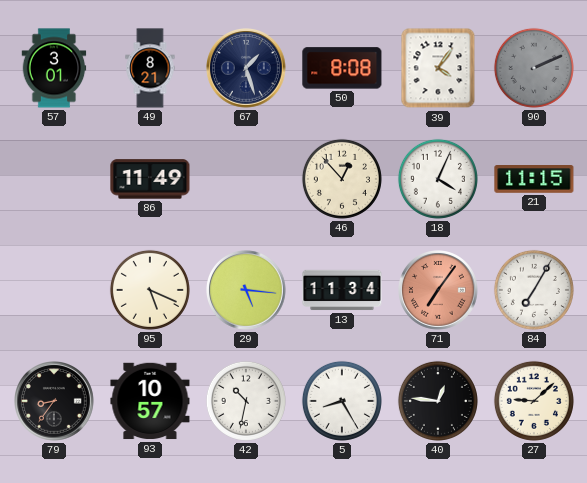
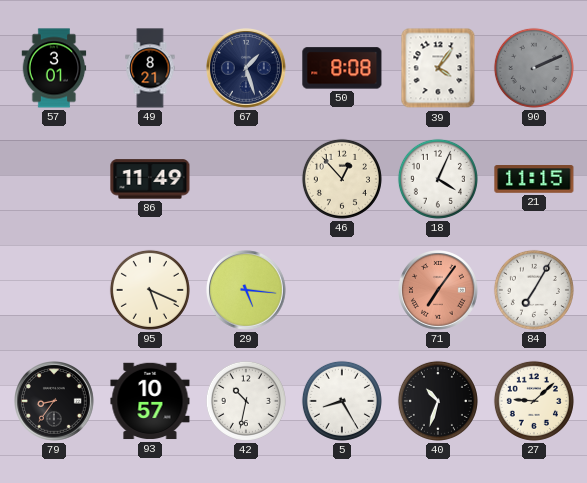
13: 11:34 -> none (342, 290)
40: 12:46 -> 10:33 (438, 401)
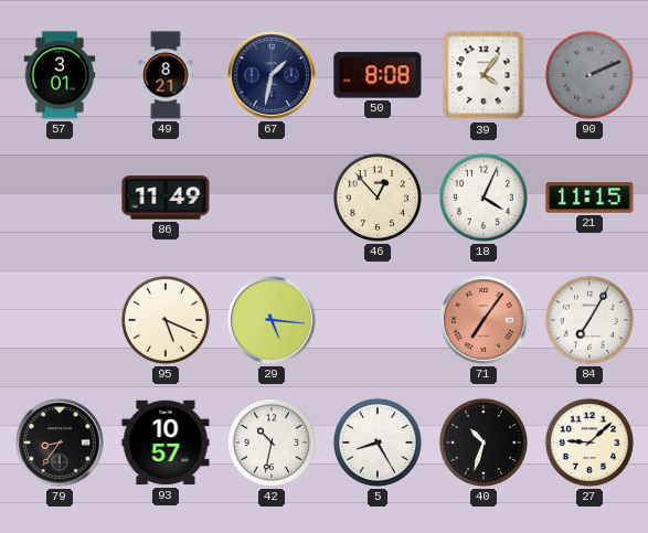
67: 1:27 -> 1:32 (273, 76)
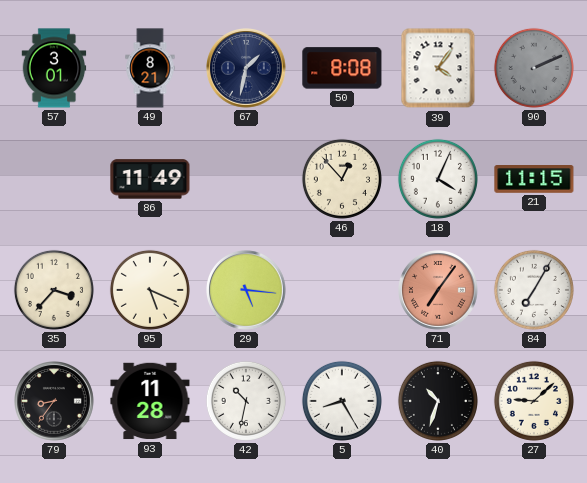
35: none -> 3:37 (54, 290)
93: 10:57 -> 11:28 (150, 401)
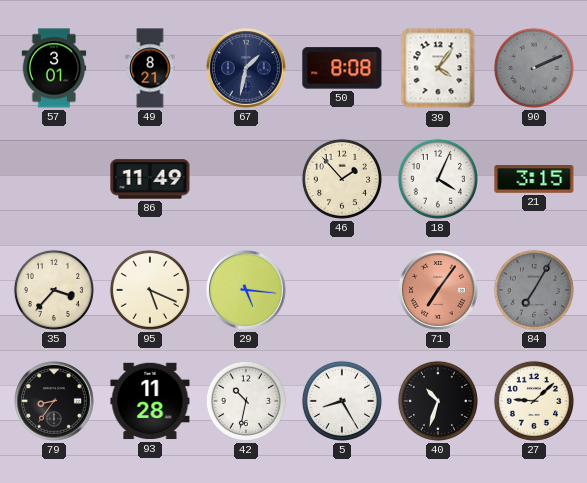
46: 12:53 -> 1:53 (342, 179)
21: 11:15 -> 3:15 (534, 180)
84 dial: white -> grey (534, 290)
